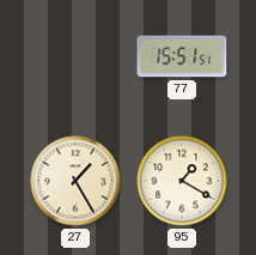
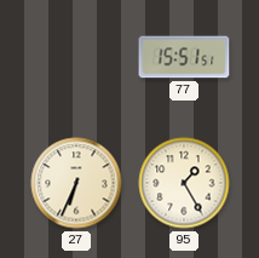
27: 1:25 -> 6:34 (76, 183)
95: 1:20 -> 1:25 (184, 183)
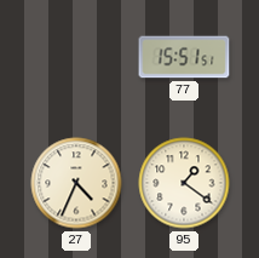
27: 6:34 -> 4:34 (76, 183)
95: 1:25 -> 1:21 (184, 183)
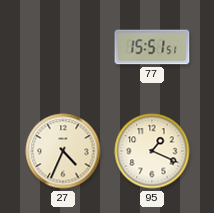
95: 1:21 -> 1:19 (152, 151)
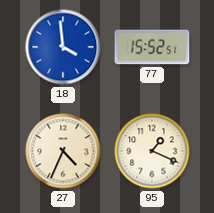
18: none -> 3:59 (63, 47)
77: 15:51 -> 15:52 (152, 47)
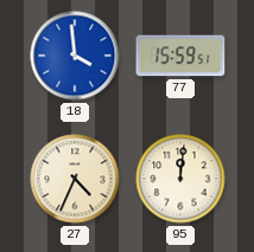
77: 15:52 -> 15:59 (180, 56)
95: 1:19 -> 12:01 (180, 179)
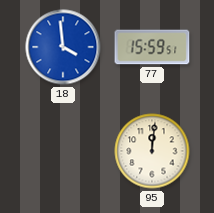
27: 4:34 -> none (75, 179)
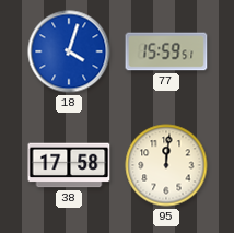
18: 3:59 -> 4:03 (69, 51)
38: none -> 17:58 (69, 165)
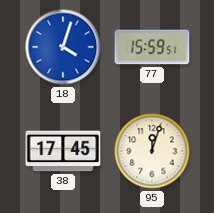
38: 17:58 -> 17:45 (63, 151)
95: 12:01 -> 12:03 (152, 151)
